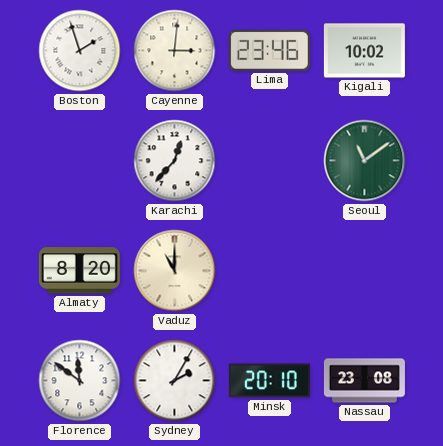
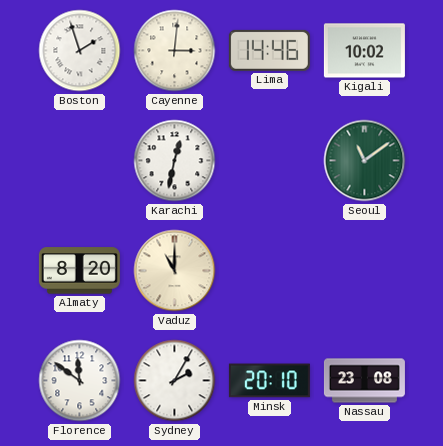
Lima: 23:46 -> 14:46 (269, 50)
Karachi: 12:37 -> 12:32 (175, 161)
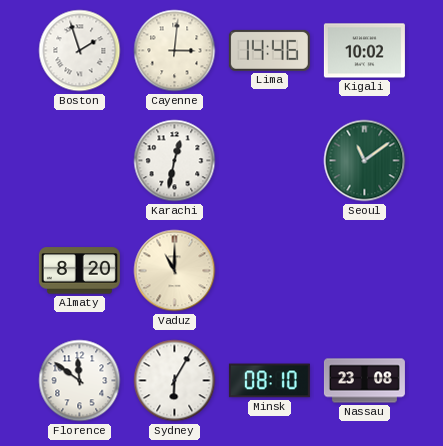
Sydney: 2:05 -> 6:05 (175, 381)
Minsk: 20:10 -> 08:10 (269, 381)
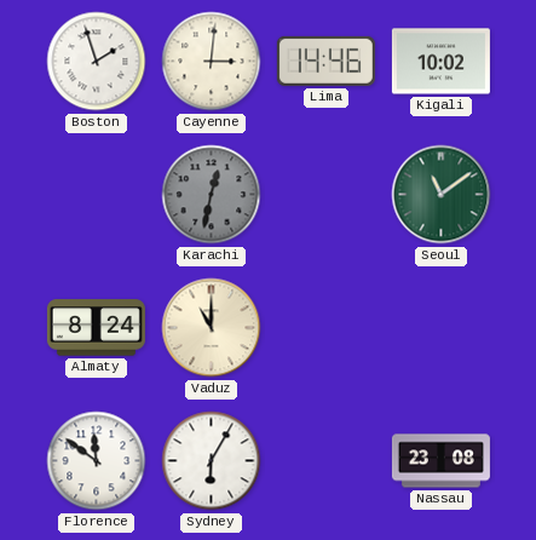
Karachi dial: white -> grey (212, 195)
Almaty: 8:20 -> 8:24 (96, 328)
Minsk: 08:10 -> none (269, 381)
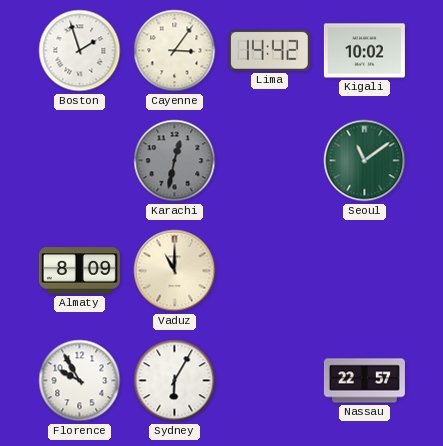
Cayenne: 3:01 -> 3:06 (175, 51)
Lima: 14:46 -> 14:42 (269, 50)
Almaty: 8:24 -> 8:09 (79, 271)
Florence: 11:51 -> 9:55 (80, 381)
Nassau: 23:08 -> 22:57 (364, 381)
